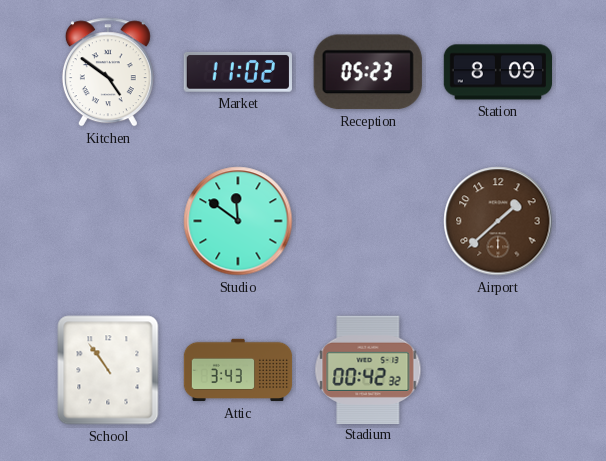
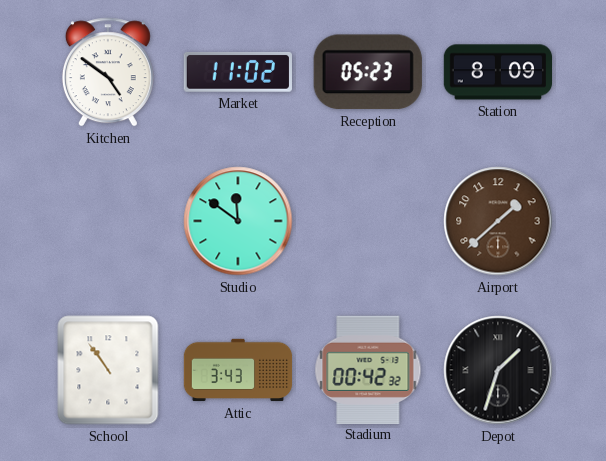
Depot: none -> 1:33 (498, 370)
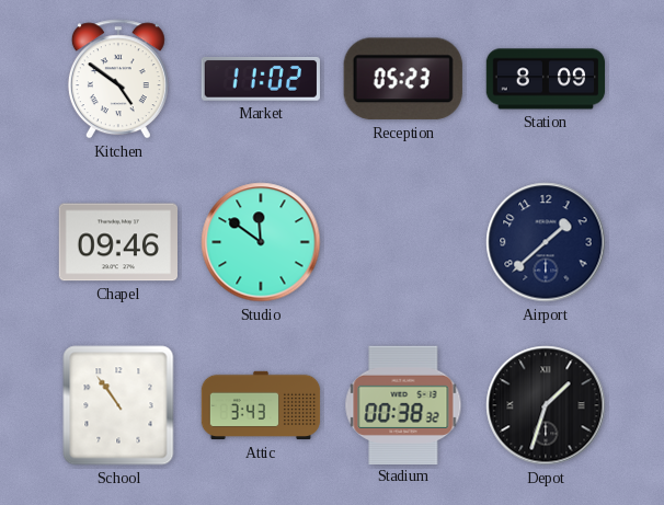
Chapel: none -> 09:46 (117, 242)
Airport dial: brown -> navy (546, 242)
Stadium: 00:42 -> 00:38 (403, 404)
